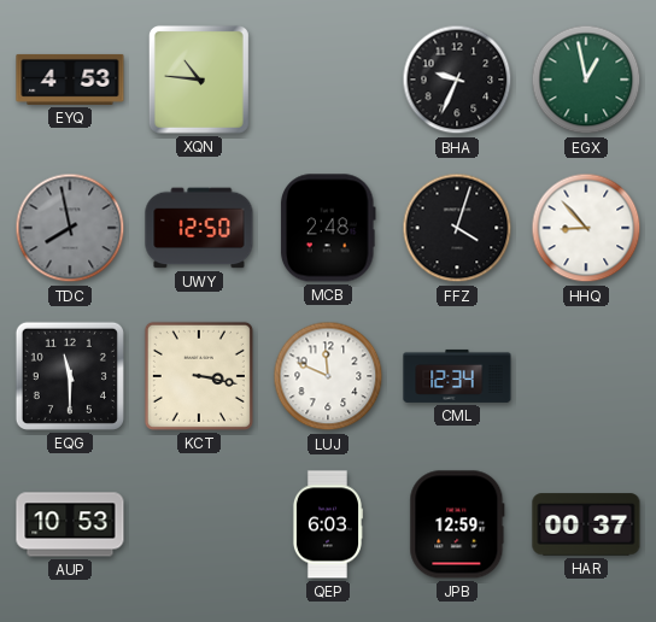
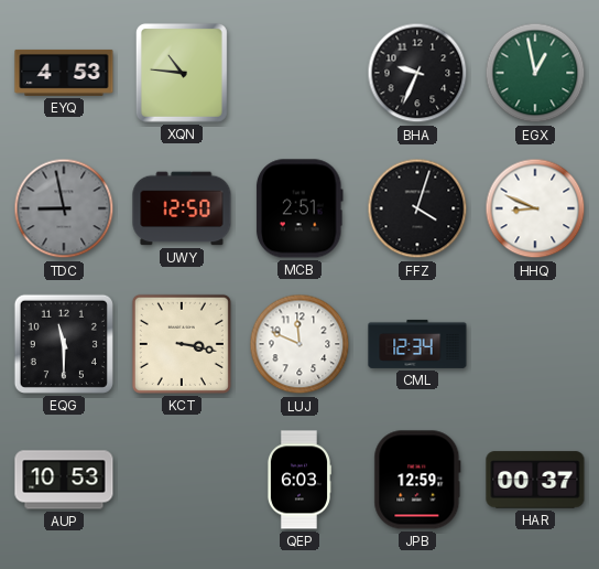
TDC: 7:58 -> 8:58 (64, 208)
MCB: 2:48 -> 2:51 (299, 208)
HHQ: 8:53 -> 8:49 (535, 208)
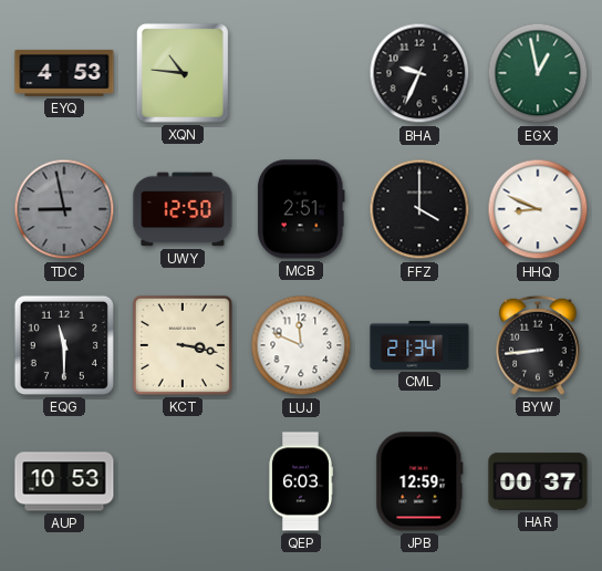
FFZ: 4:03 -> 4:00 (419, 209)
CML: 12:34 -> 21:34 (419, 345)
BYW: none -> 8:44 (538, 345)
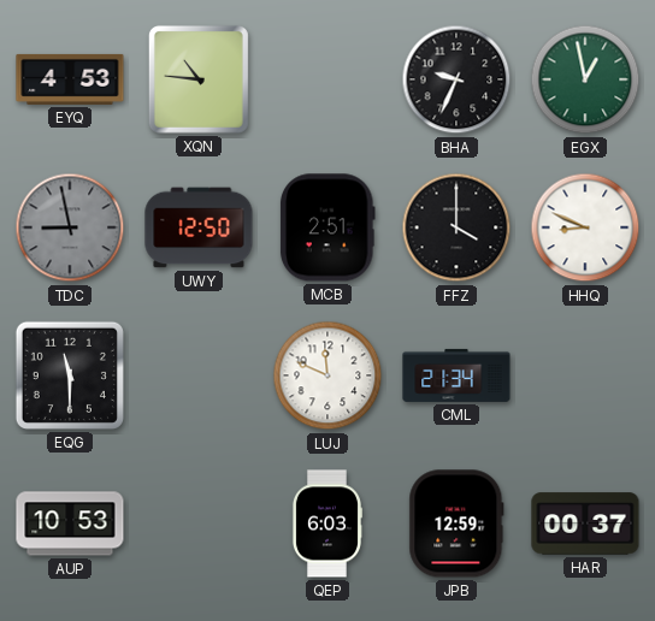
KCT: 3:17 -> none (183, 345)
BYW: 8:44 -> none (538, 345)
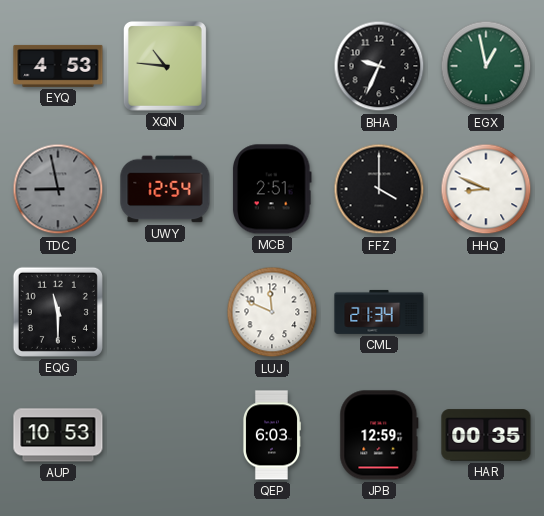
UWY: 12:50 -> 12:54 (165, 189)
HAR: 00:37 -> 00:35 (486, 435)
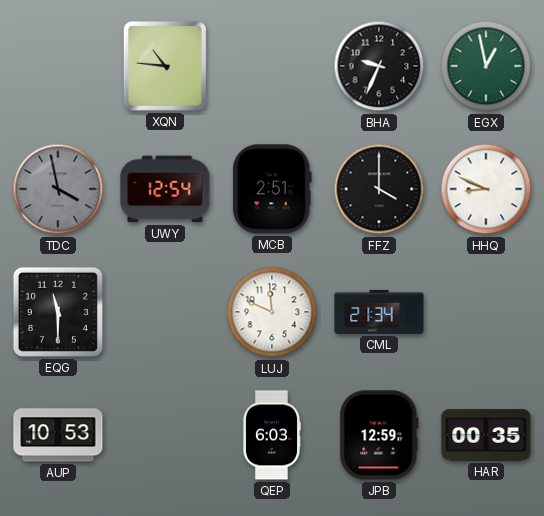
EYQ: 4:53 -> none (58, 66)
TDC: 8:58 -> 3:58 (58, 189)
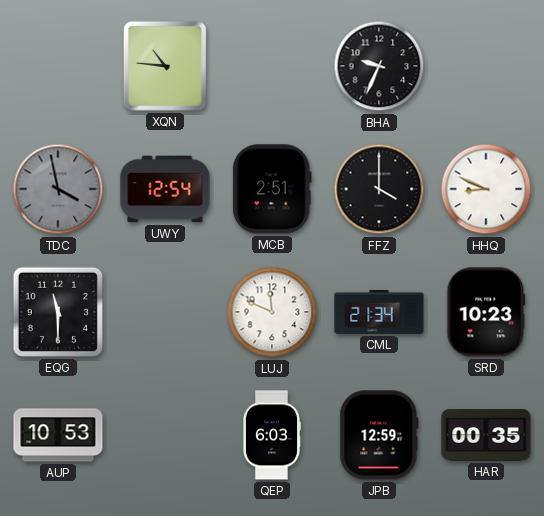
EGX: 12:58 -> none (486, 66)
SRD: none -> 10:23 (486, 312)
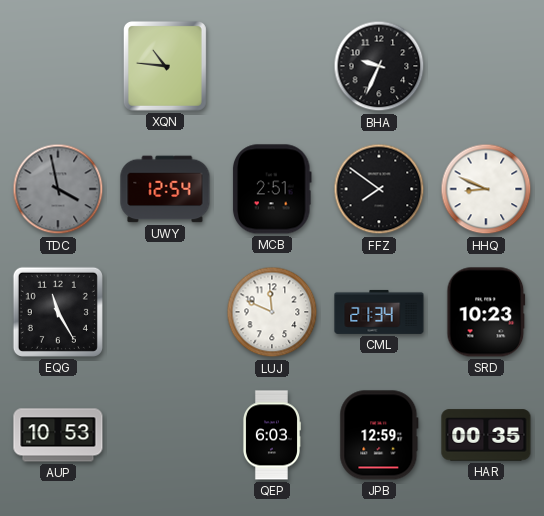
FFZ: 4:00 -> 7:51 (379, 189)
EQG: 11:30 -> 11:25 (58, 312)
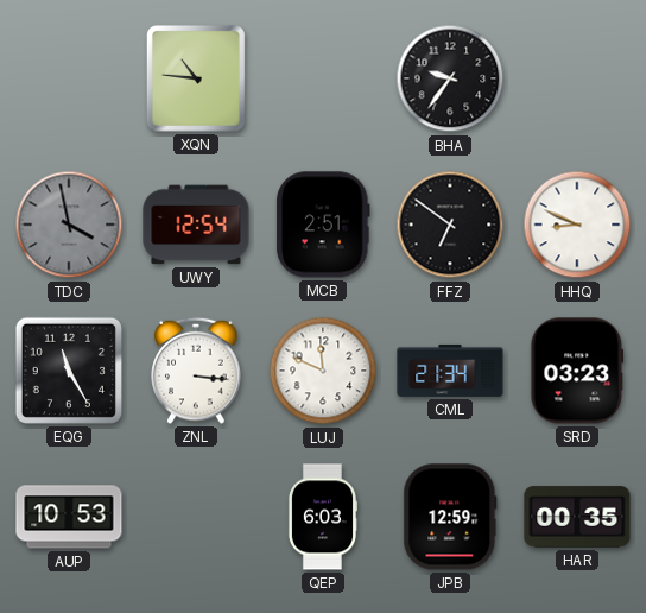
BHA: 9:34 -> 9:36 (450, 78)
FFZ: 7:51 -> 6:51 (450, 225)
ZNL: none -> 3:16 (196, 371)
SRD: 10:23 -> 03:23 (577, 371)
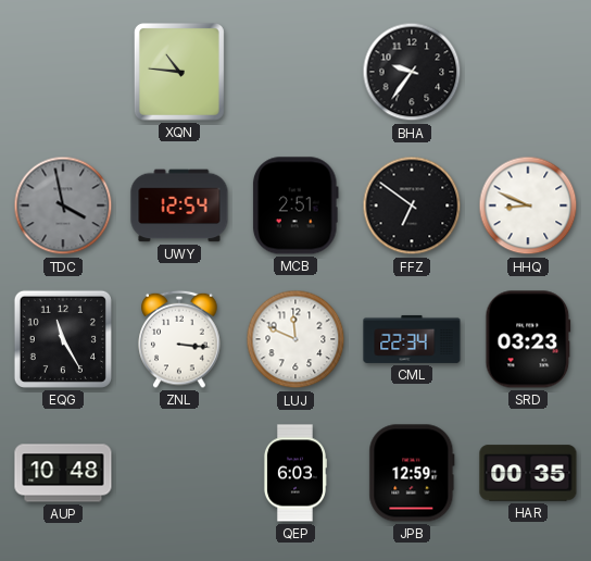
CML: 21:34 -> 22:34 (412, 339)
AUP: 10:53 -> 10:48 (63, 473)
